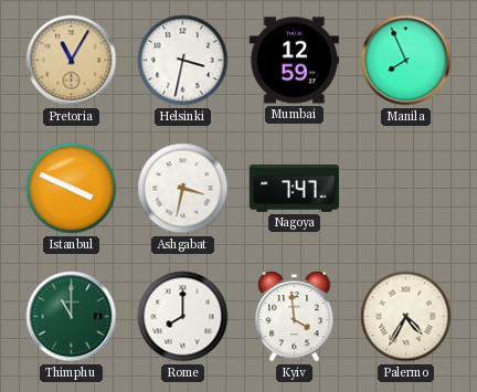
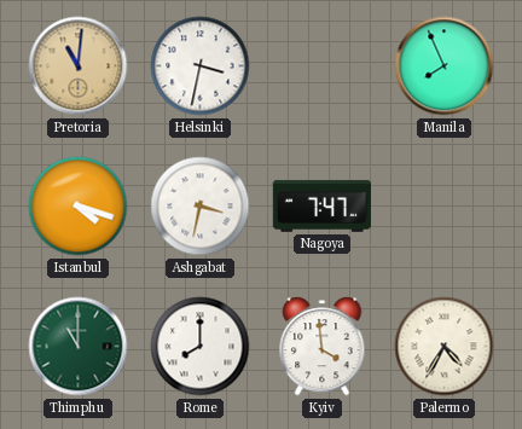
Pretoria: 11:05 -> 11:01 (79, 66)
Mumbai: 12:59 -> none (294, 61)
Istanbul: 3:49 -> 4:18 (79, 207)
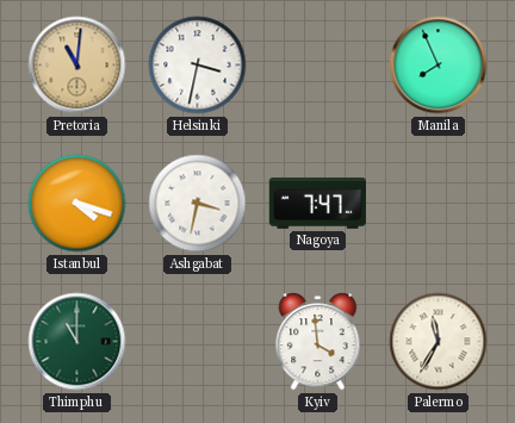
Rome: 8:00 -> none (201, 347)
Palermo: 4:35 -> 11:35 (439, 342)
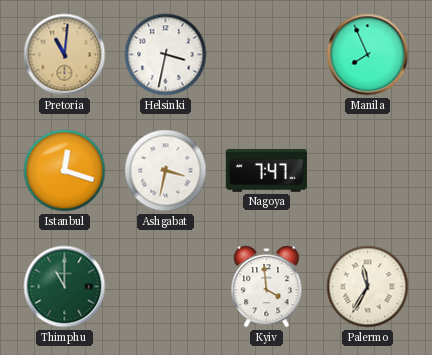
Istanbul: 4:18 -> 12:18 (65, 171)
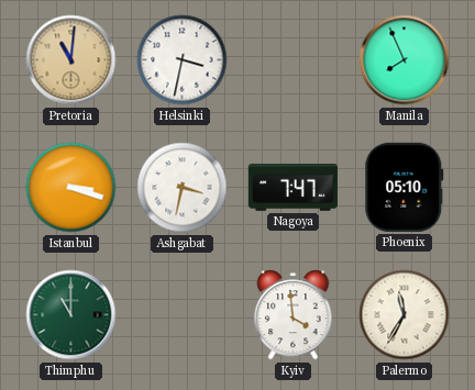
Istanbul: 12:18 -> 3:18 (71, 188)
Phoenix: none -> 05:10 (405, 187)
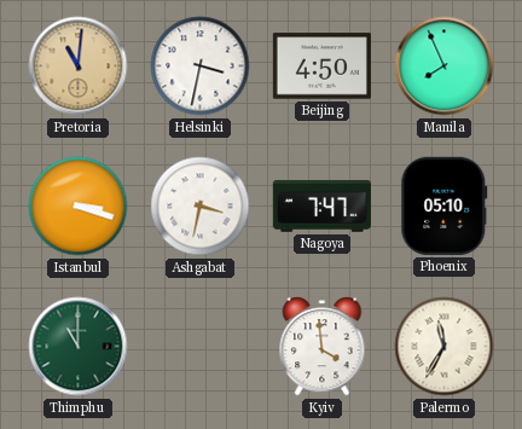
Beijing: none -> 4:50 (321, 66)
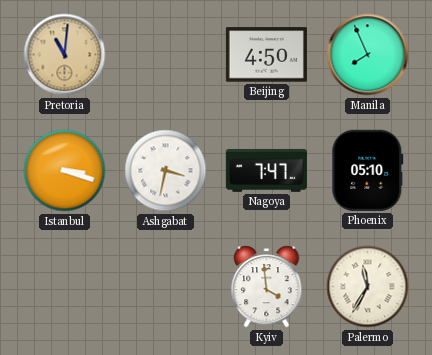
Helsinki: 3:32 -> none (201, 66)
Thimphu: 11:00 -> none (79, 347)
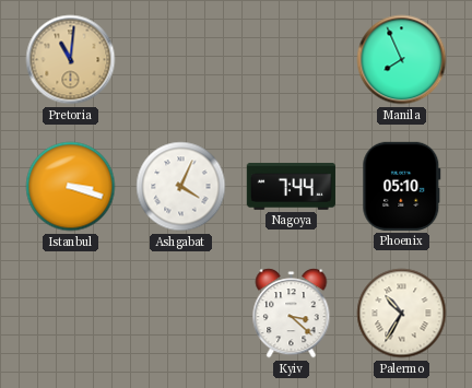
Beijing: 4:50 -> none (266, 55)
Ashgabat: 3:32 -> 4:04 (181, 187)
Nagoya: 7:47 -> 7:44 (291, 187)
Kyiv: 3:59 -> 3:22 (292, 314)
Palermo: 11:35 -> 10:35 (402, 314)
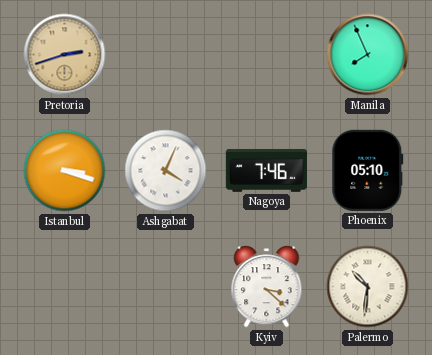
Pretoria: 11:01 -> 2:42 (65, 55)
Nagoya: 7:44 -> 7:46 (266, 171)
Palermo: 10:35 -> 10:31 (368, 287)
